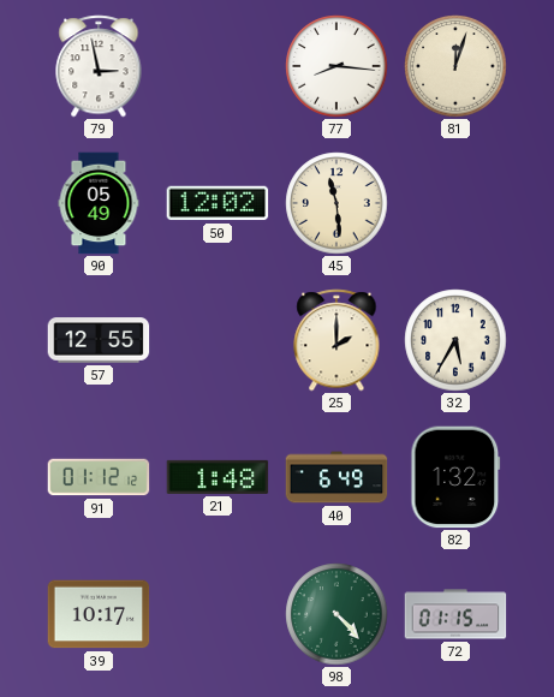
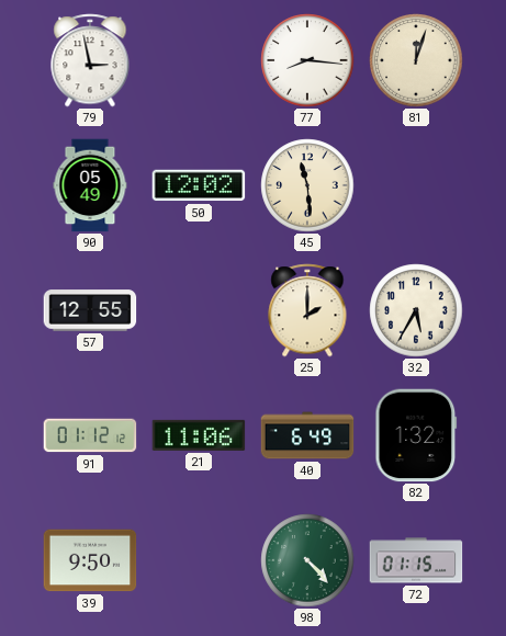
21: 1:48 -> 11:06 (199, 435)
39: 10:17 -> 9:50 (90, 560)
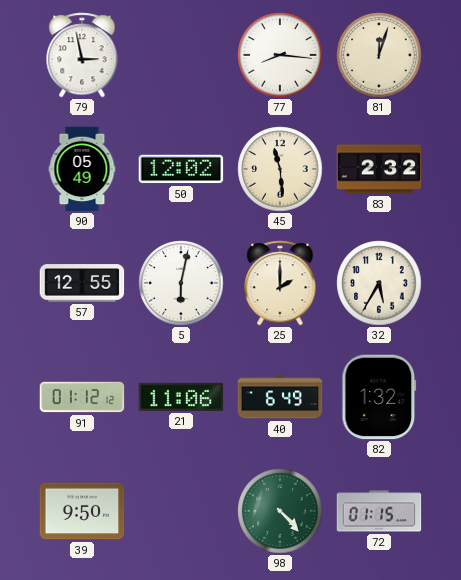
83: none -> 2:32 (379, 169)
5: none -> 6:02 (181, 283)
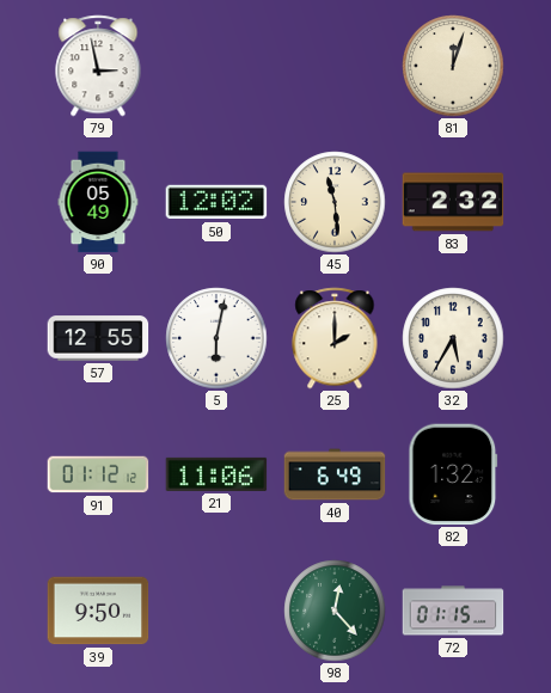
77: 8:16 -> none (280, 55)
98: 4:23 -> 12:23 (335, 611)
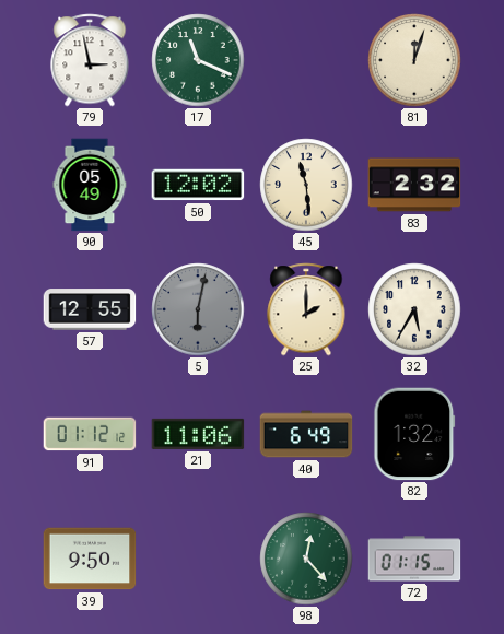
17: none -> 11:19 (198, 60)
5 dial: white -> grey (198, 309)
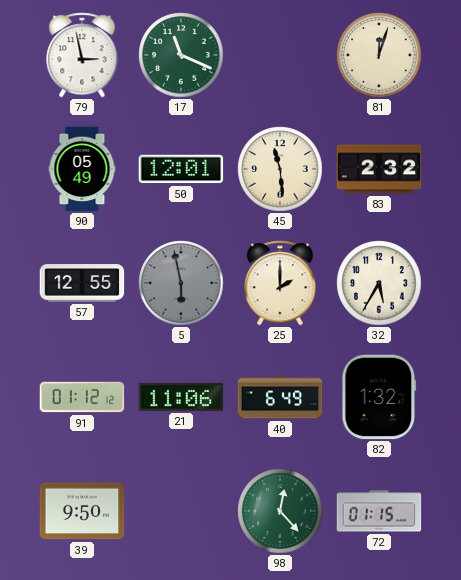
50: 12:02 -> 12:01 (181, 169)
5: 6:02 -> 5:58 (181, 283)
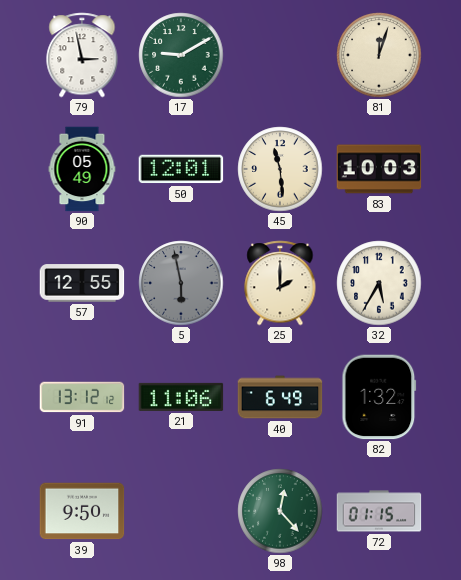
17: 11:19 -> 9:10 (181, 55)
83: 2:32 -> 10:03 (379, 169)
91: 01:12 -> 13:12 (82, 397)
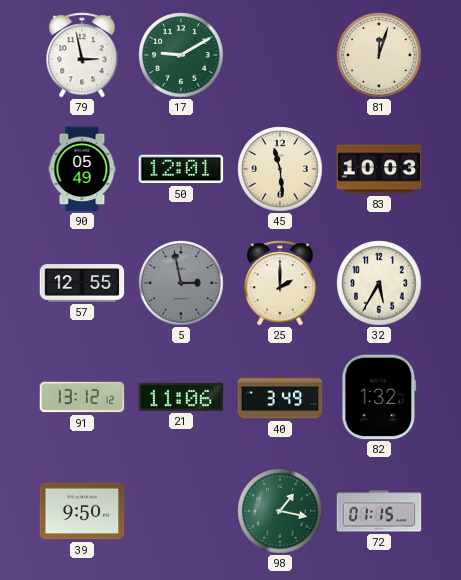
5: 5:58 -> 2:58 (181, 283)
40: 6:49 -> 3:49 (280, 397)
98: 12:23 -> 1:17 (280, 511)
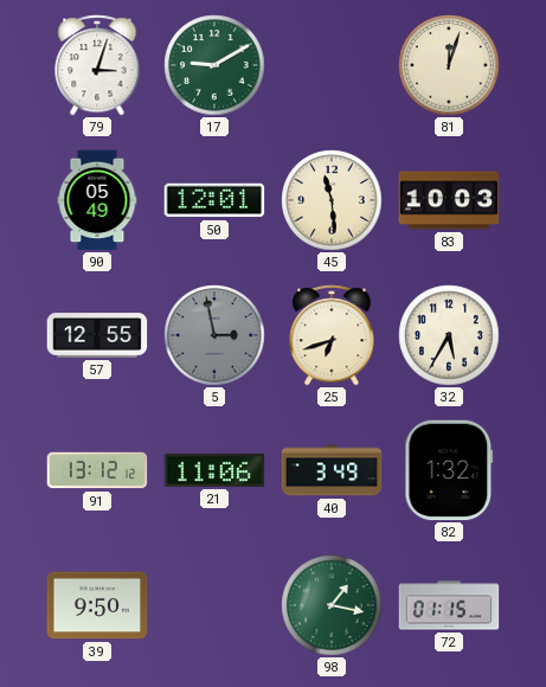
79: 2:58 -> 3:03 (97, 65)
25: 2:00 -> 6:42 (332, 335)
